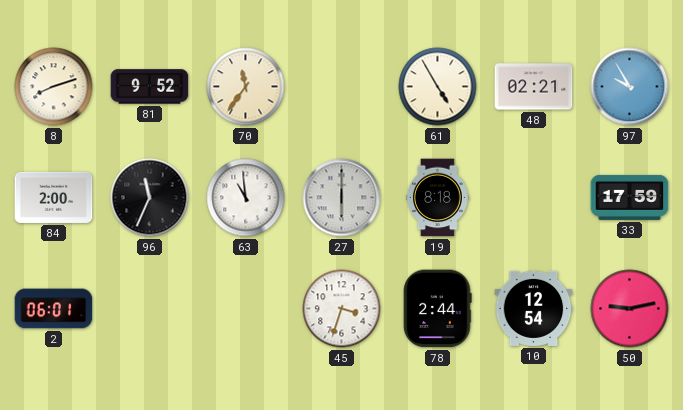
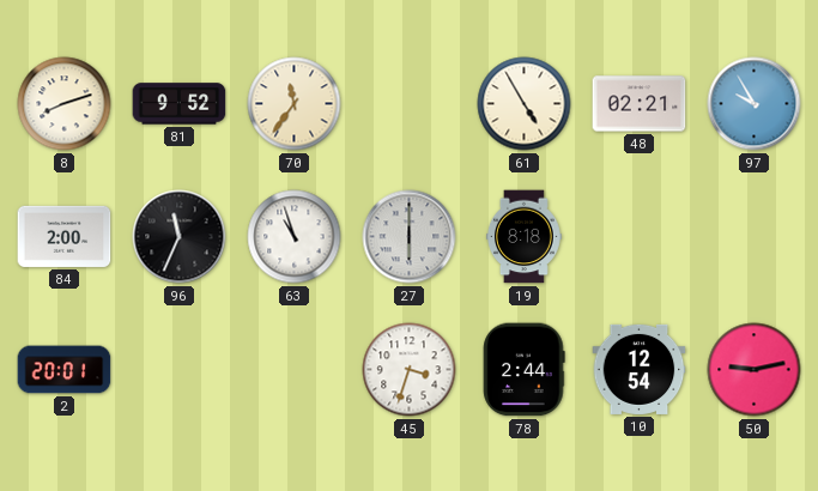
63: 10:59 -> 10:57 (295, 237)
33: 17:59 -> none (630, 197)
2: 06:01 -> 20:01 (65, 370)
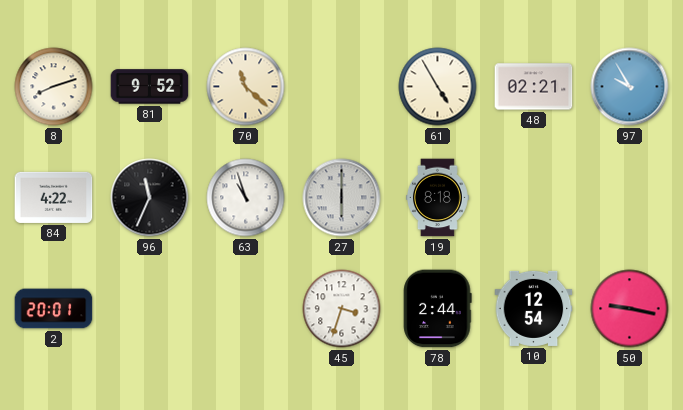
70: 11:36 -> 11:22 (246, 87)
84: 2:00 -> 4:22 (54, 197)
50: 9:13 -> 9:17 (630, 309)
